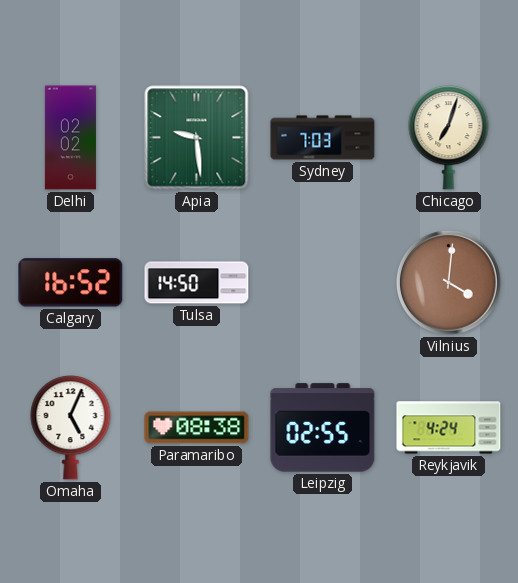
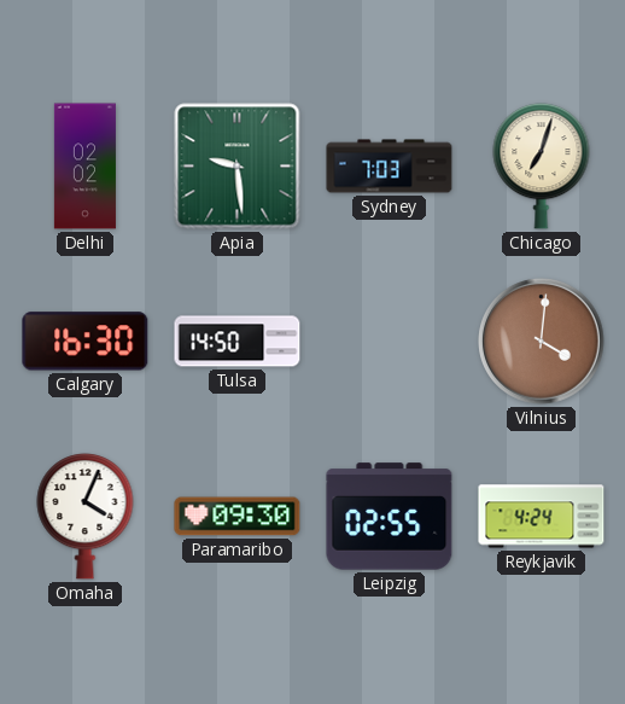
Calgary: 16:52 -> 16:30 (86, 342)
Omaha: 5:04 -> 4:04 (86, 517)
Paramaribo: 08:38 -> 09:30 (238, 517)
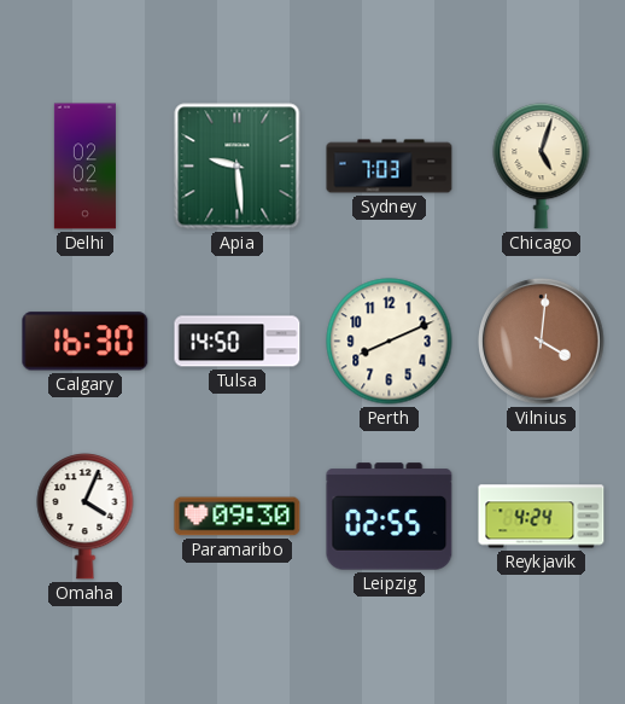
Chicago: 7:03 -> 5:03 (542, 167)
Perth: none -> 8:11 (390, 342)
